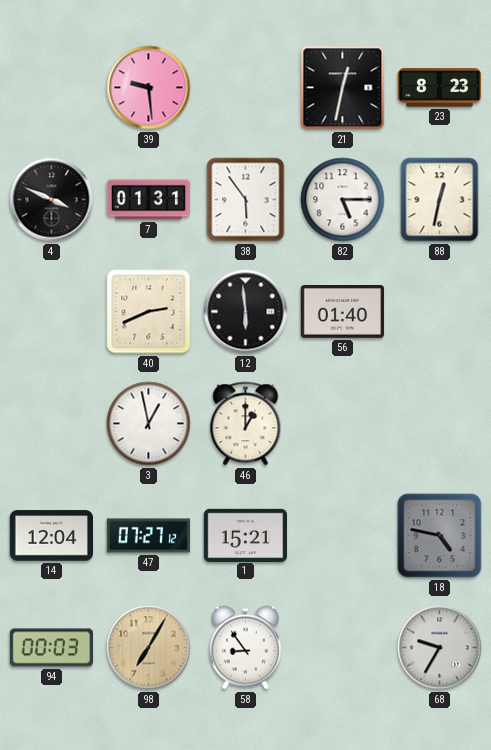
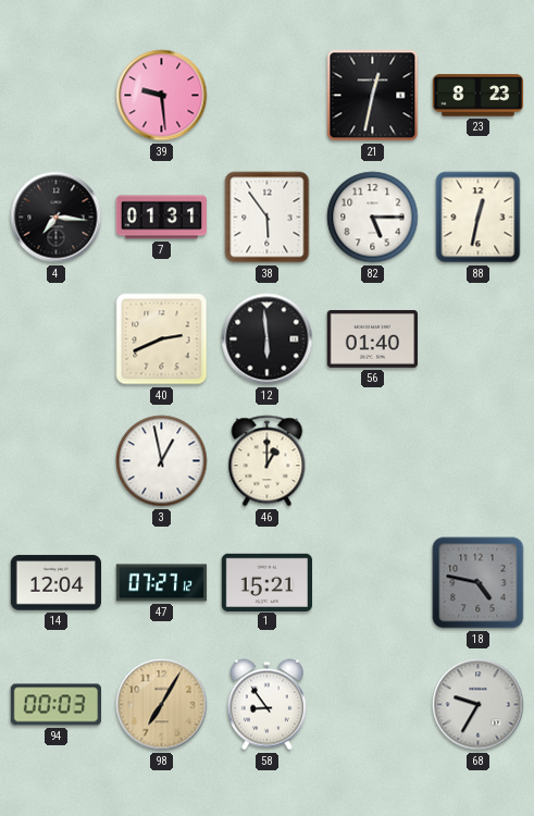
4: 3:49 -> 7:16 (57, 218)
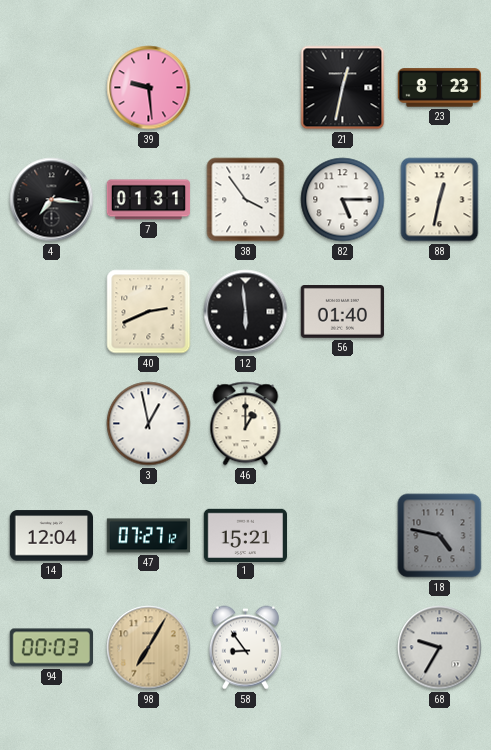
38: 5:54 -> 3:54 (246, 200)
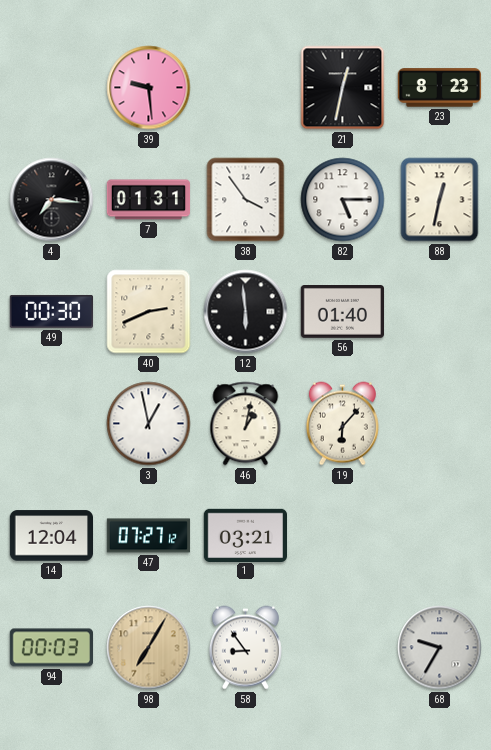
49: none -> 00:30 (51, 311)
46: 1:00 -> 1:02 (246, 424)
19: none -> 6:07 (342, 424)
1: 15:21 -> 03:21 (245, 535)
18: 4:47 -> none (440, 536)
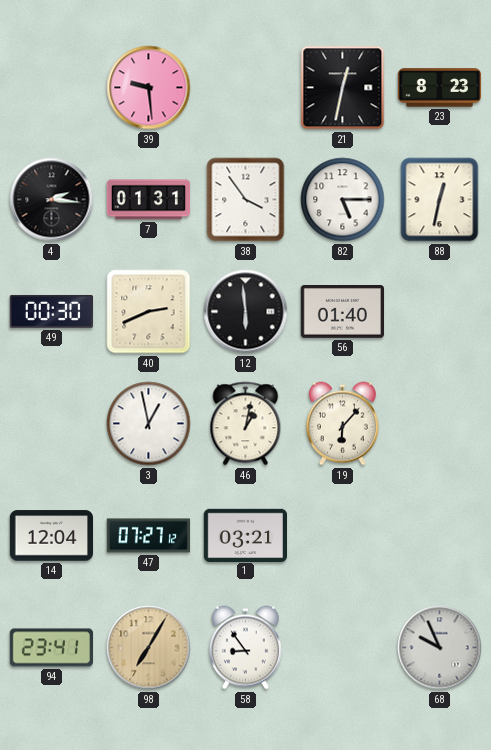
4: 7:16 -> 2:16 (52, 200)
94: 00:03 -> 23:41 (51, 648)
68: 9:35 -> 9:56 (440, 648)
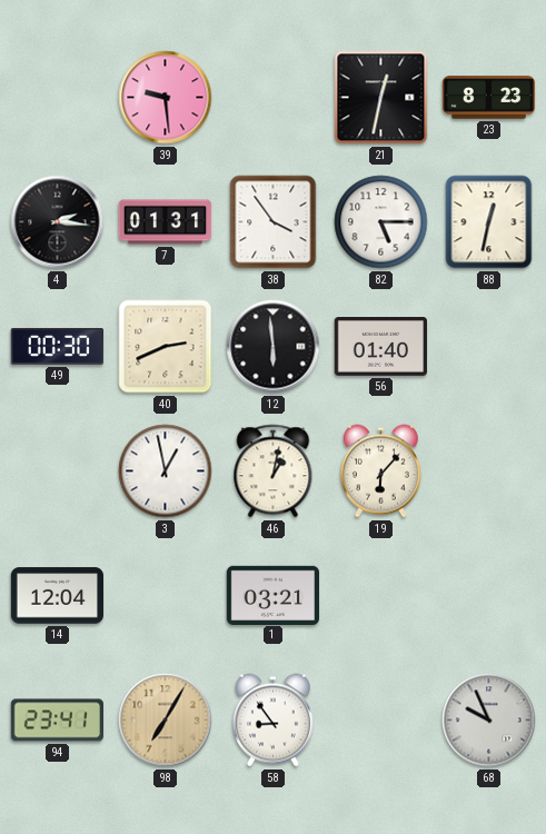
47: 07:27 -> none (149, 536)
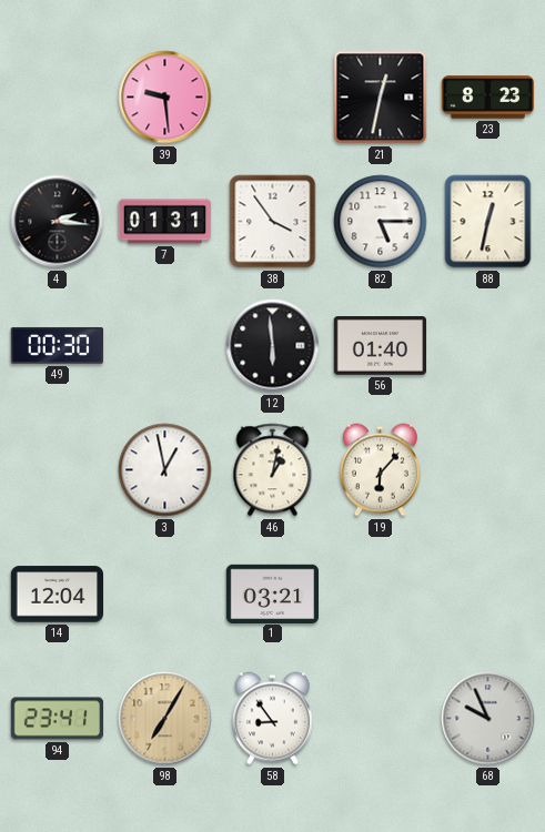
40: 2:41 -> none (166, 347)
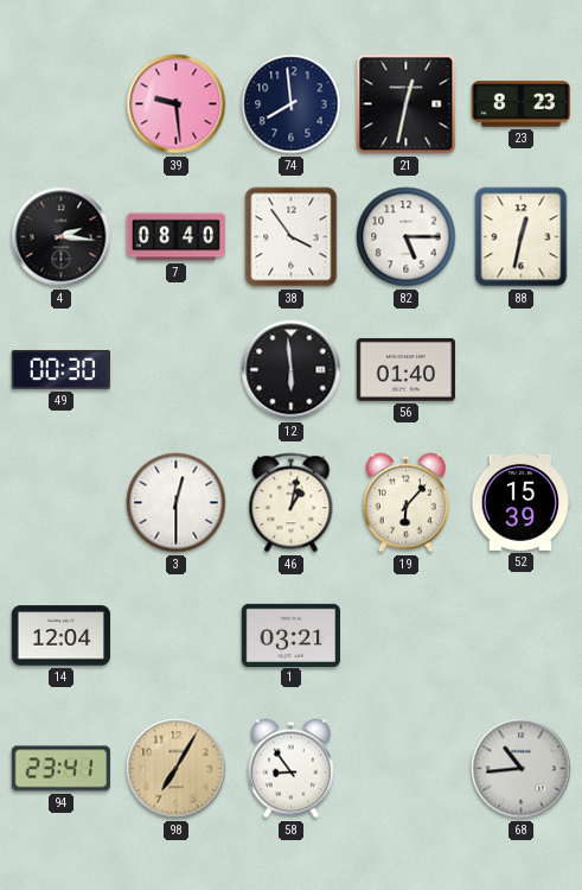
74: none -> 7:59 (292, 104)
7: 01:31 -> 08:40 (177, 237)
3: 12:58 -> 12:30 (177, 503)
52: none -> 15:39 (520, 502)
68: 9:56 -> 10:44 (522, 769)
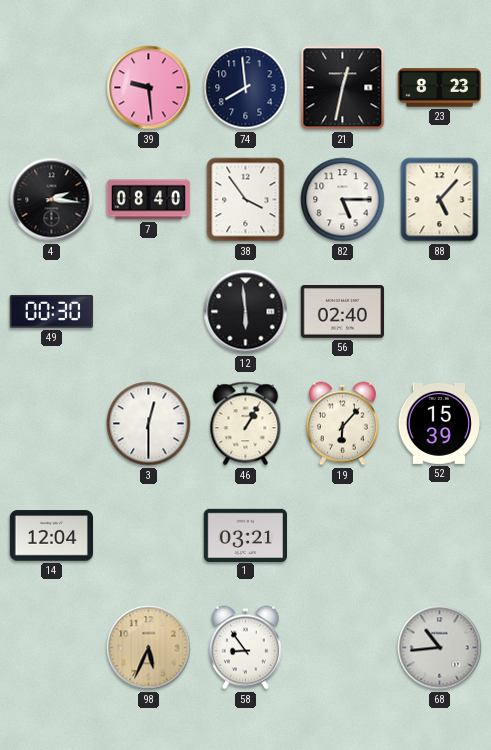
88: 12:32 -> 5:07 (440, 200)
56: 01:40 -> 02:40 (342, 312)
46: 1:02 -> 1:05 (246, 424)
94: 23:41 -> none (60, 769)
98: 7:05 -> 5:34 (149, 648)
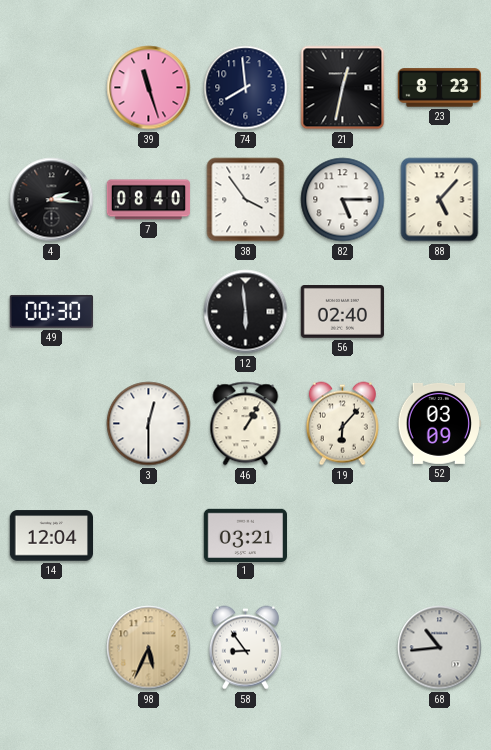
39: 9:29 -> 11:27 (149, 88)
52: 15:39 -> 03:09 (439, 423)
